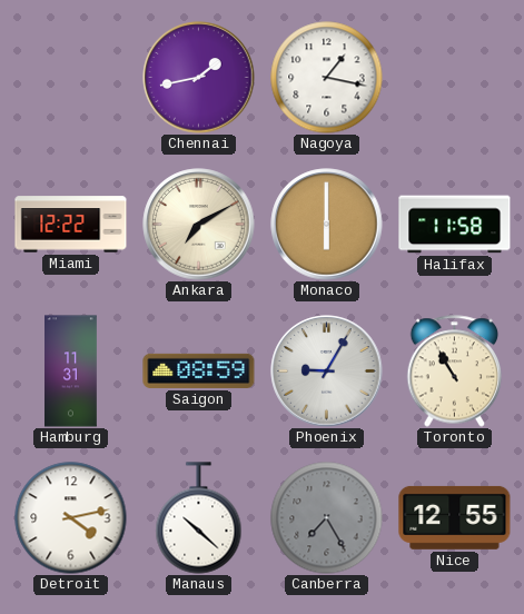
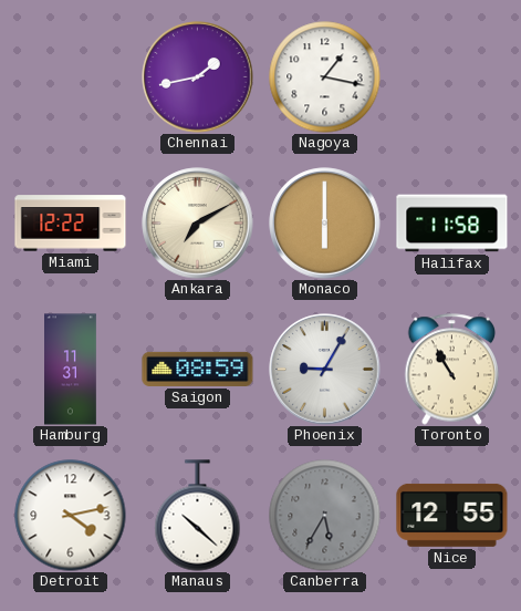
Canberra: 7:25 -> 5:35 (325, 516)
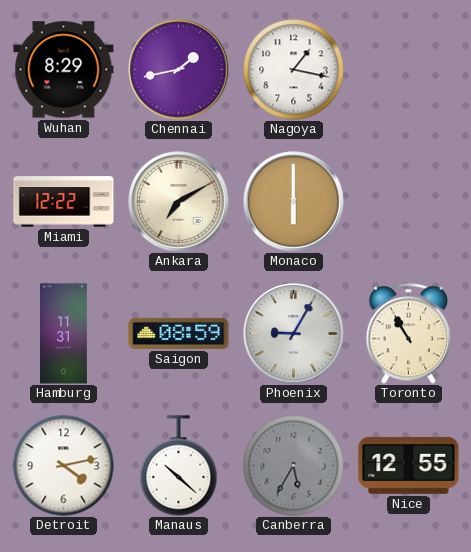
Wuhan: none -> 8:29 (64, 70)
Halifax: 11:58 -> none (452, 224)
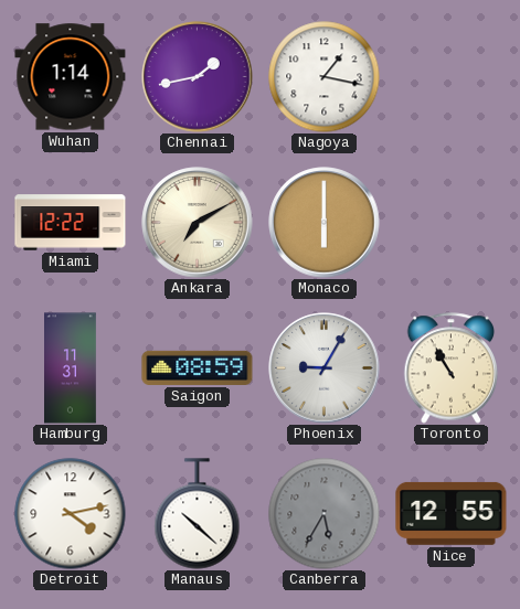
Wuhan: 8:29 -> 1:14 (71, 77)
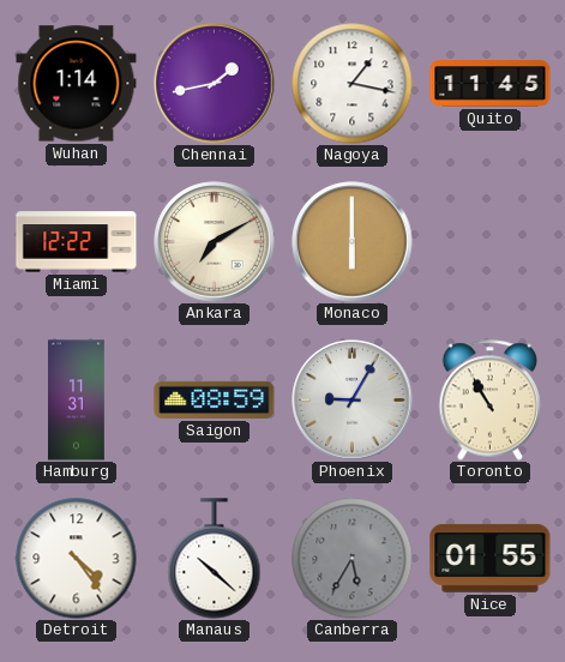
Quito: none -> 11:45 (491, 84)
Detroit: 4:13 -> 4:24 (77, 559)
Nice: 12:55 -> 01:55 (491, 558)
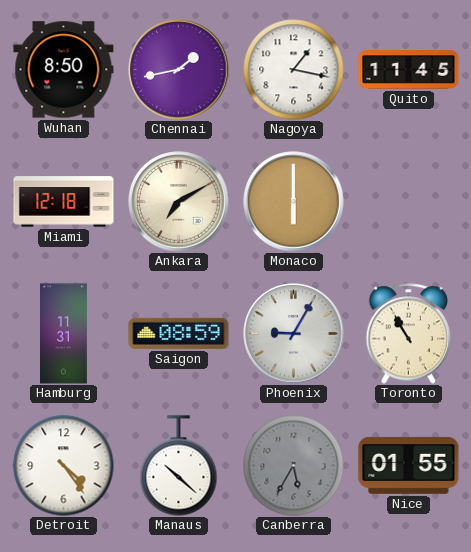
Wuhan: 1:14 -> 8:50 (64, 70)
Miami: 12:22 -> 12:18 (64, 202)
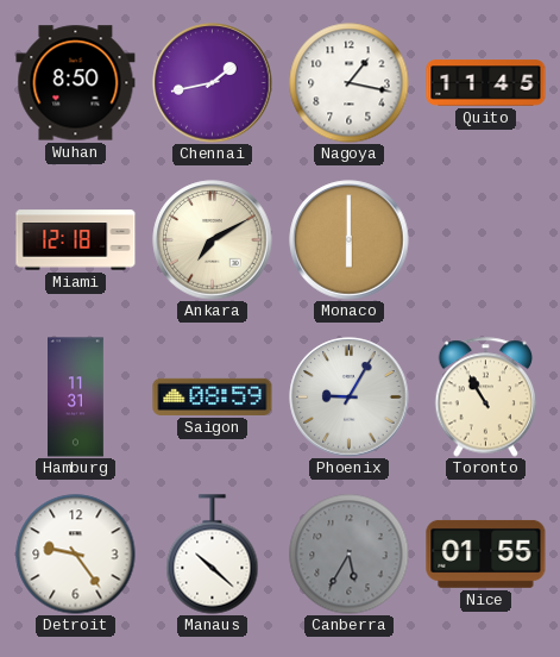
Detroit: 4:24 -> 9:24 (76, 555)
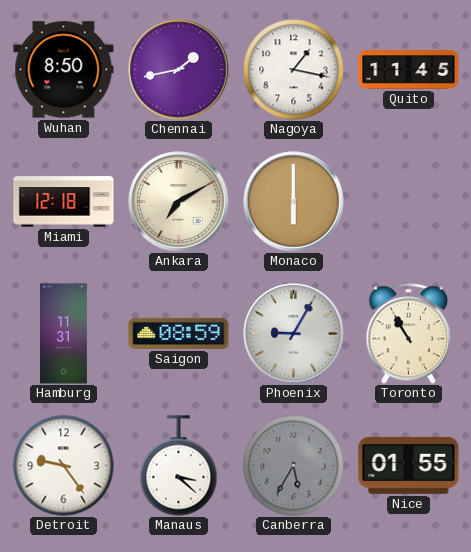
Manaus: 10:22 -> 3:22 (179, 466)
